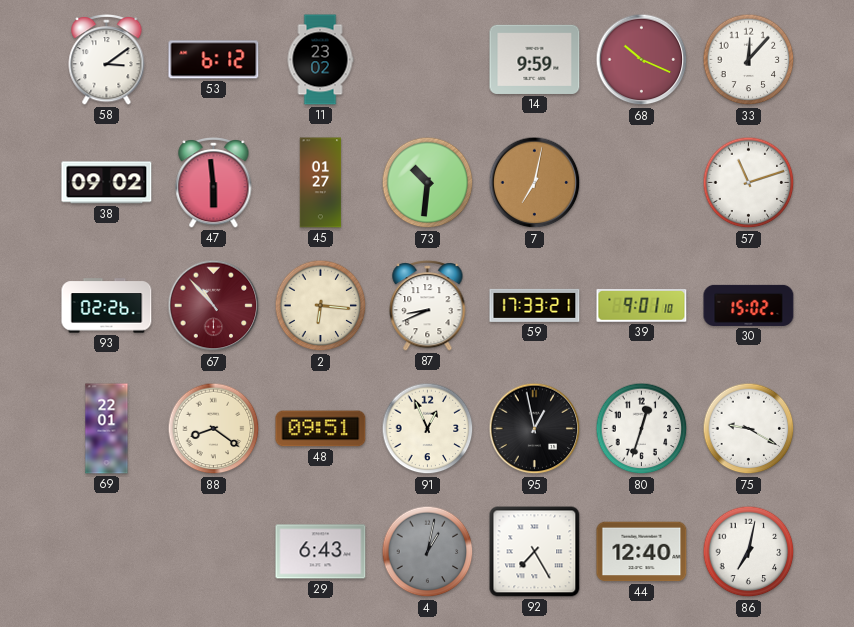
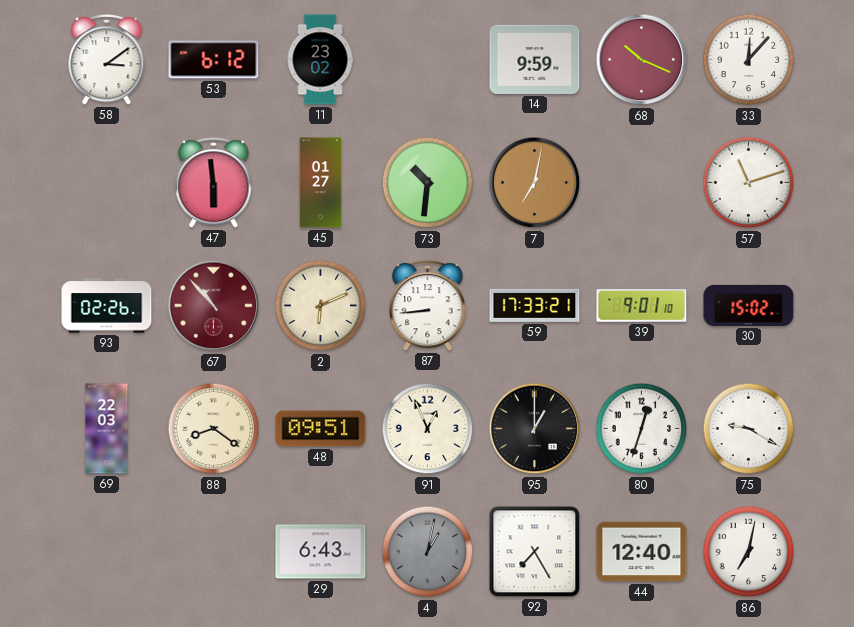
38: 09:02 -> none (107, 183)
2: 6:16 -> 6:11 (321, 306)
87: 8:41 -> 8:44 (428, 306)
69: 22:01 -> 22:03 (107, 429)
95: 12:58 -> 1:00 (535, 429)
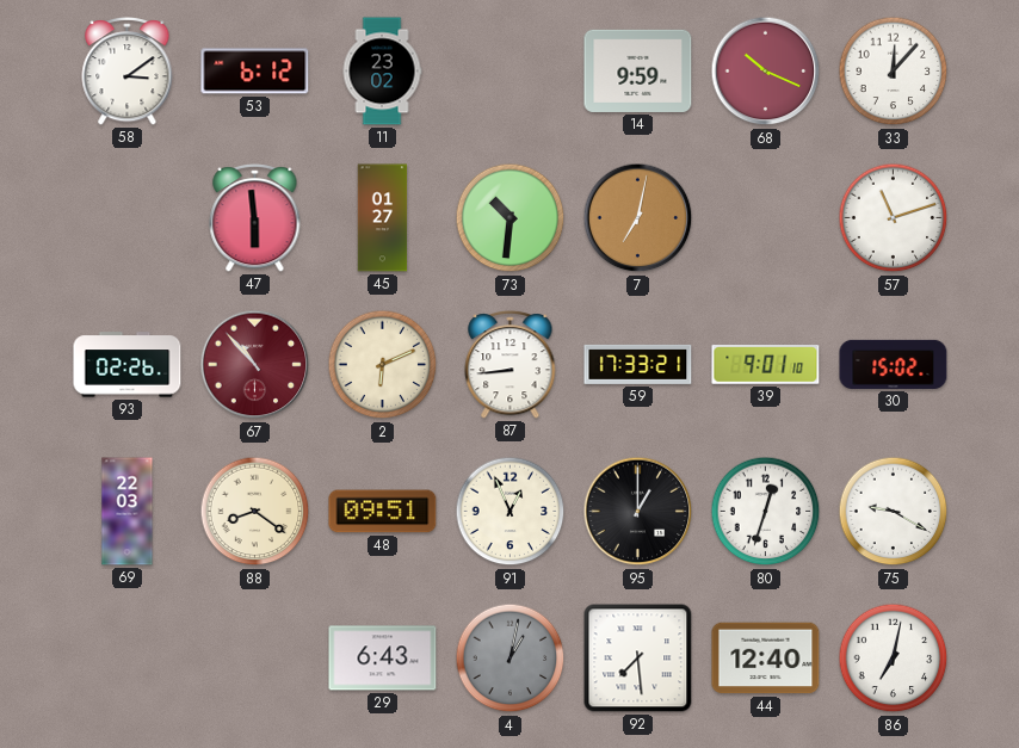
92: 7:25 -> 7:29 (638, 659)
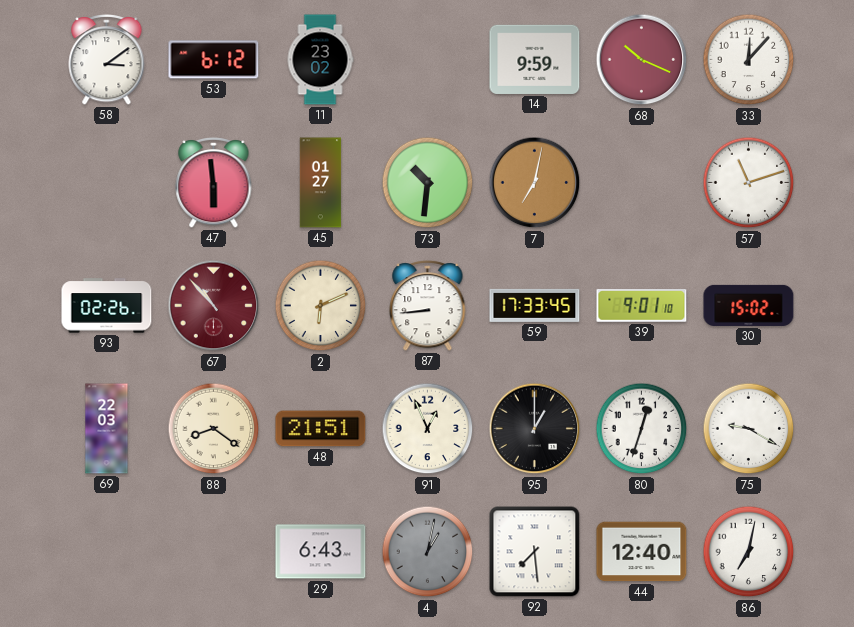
59: 17:33:21 -> 17:33:45 (535, 305)
48: 09:51 -> 21:51 (321, 429)
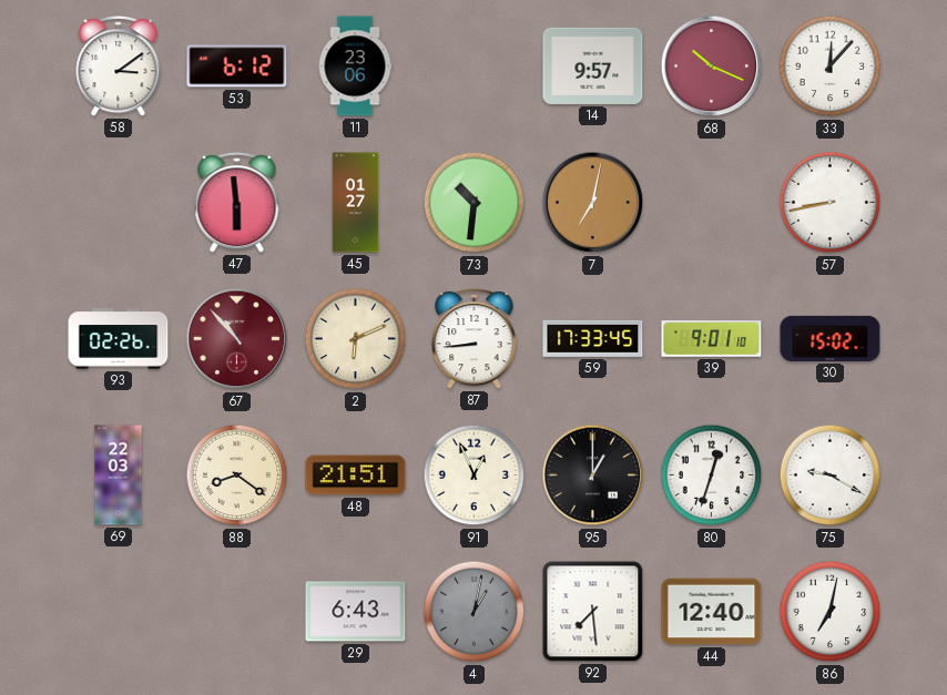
11: 23:02 -> 23:06 (355, 67)
14: 9:59 -> 9:57 (593, 65)
57: 11:12 -> 8:43 (831, 203)
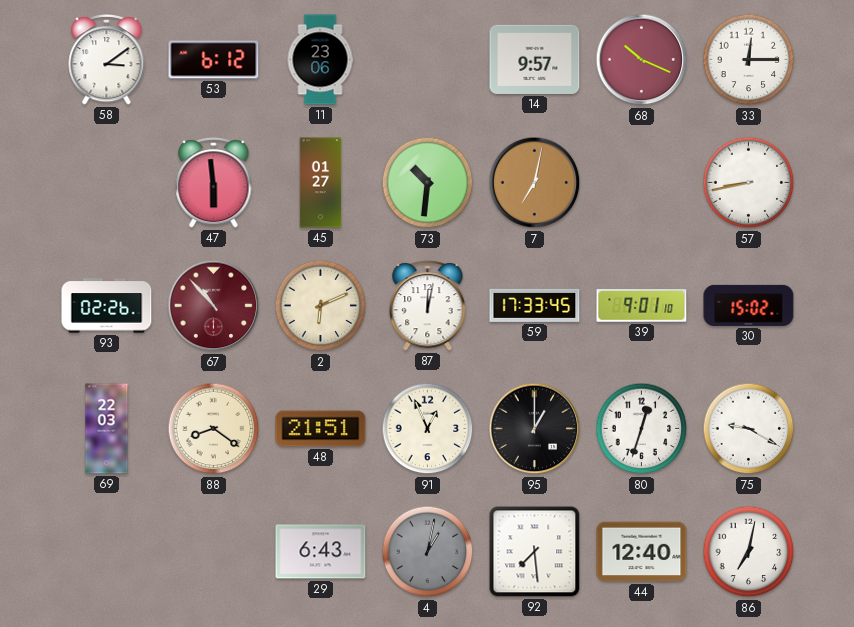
33: 12:07 -> 12:15 (749, 60)
87: 8:44 -> 12:02 (428, 306)
